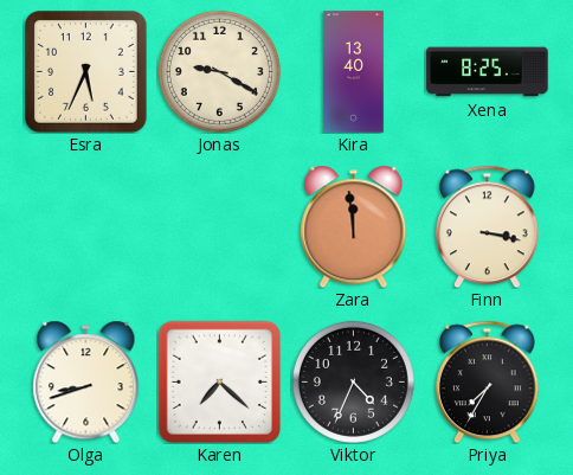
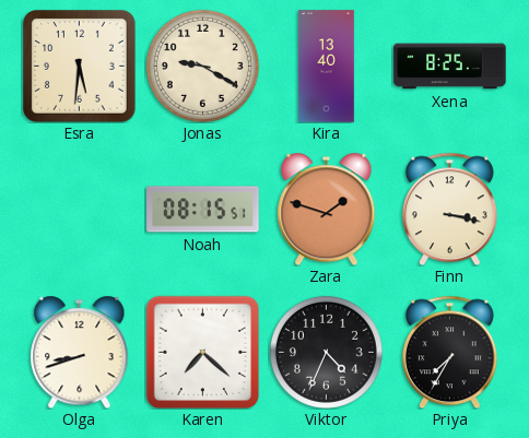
Esra: 5:34 -> 5:31 (80, 67)
Noah: none -> 08:15 (203, 210)
Zara: 11:59 -> 1:48 (327, 209)
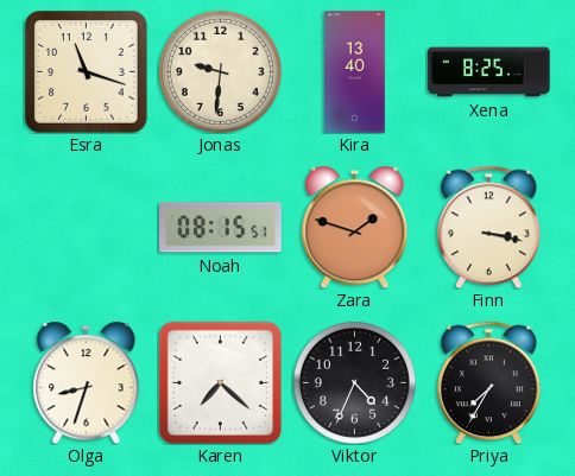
Esra: 5:31 -> 11:18 (87, 72)
Jonas: 9:20 -> 9:31 (220, 71)
Olga: 8:42 -> 8:33 (87, 382)
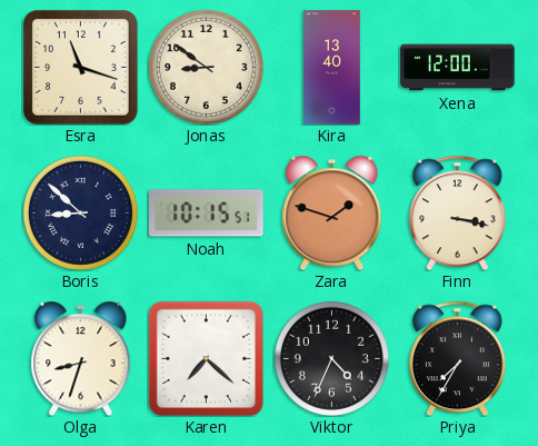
Jonas: 9:31 -> 8:51 (206, 67)
Xena: 8:25 -> 12:00 (458, 68)
Boris: none -> 8:52 (80, 212)
Noah: 08:15 -> 10:15 (207, 214)
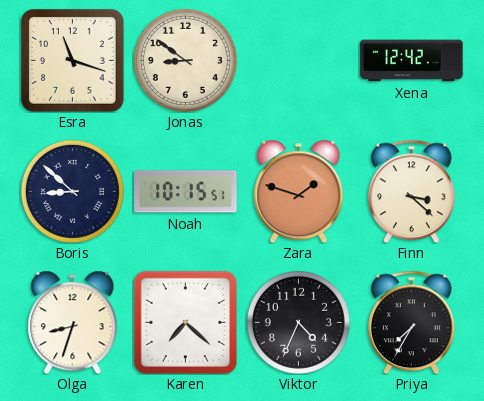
Kira: 13:40 -> none (332, 68)
Xena: 12:00 -> 12:42 (412, 61)
Finn: 3:17 -> 3:22 (412, 191)
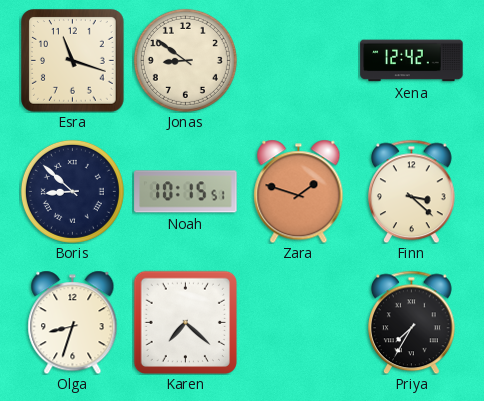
Viktor: 4:34 -> none (298, 322)
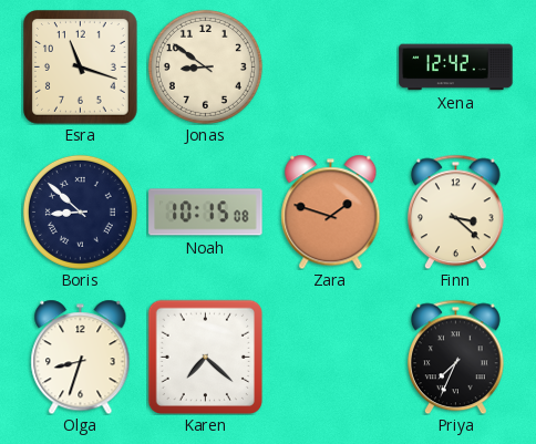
Noah: 10:15:51 -> 10:15:08 (206, 213)
Priya: 7:35 -> 7:34 (456, 357)
